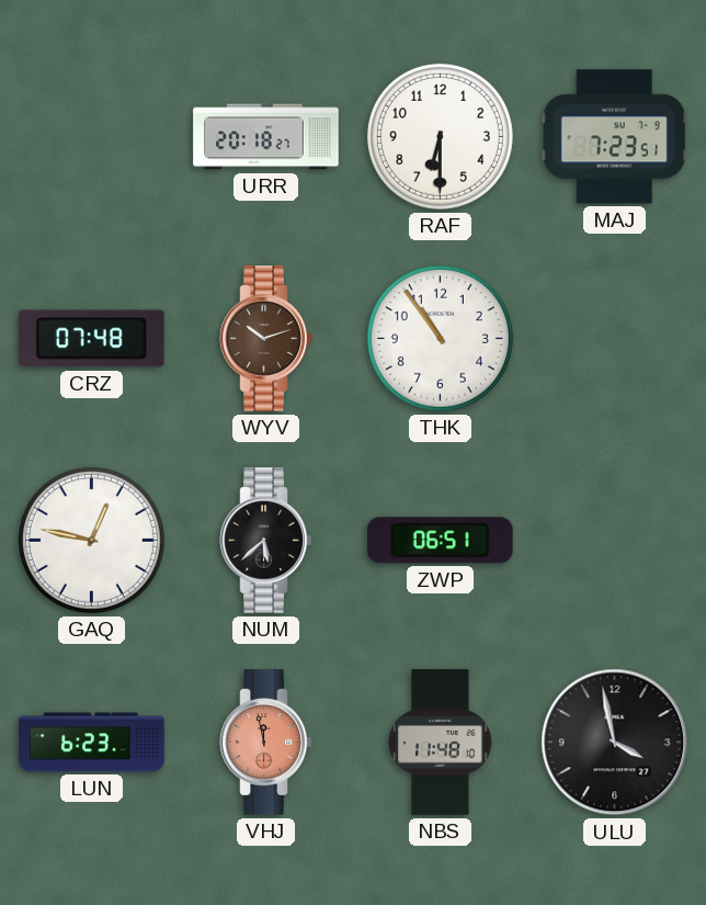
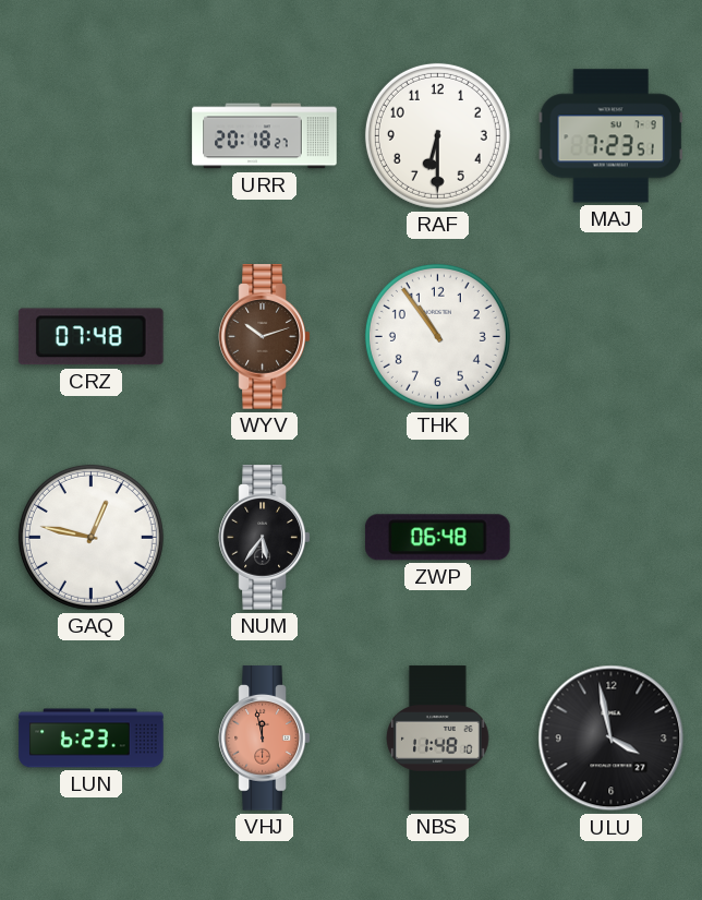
NUM: 5:38 -> 5:36 (265, 538)
ZWP: 06:51 -> 06:48 (437, 538)
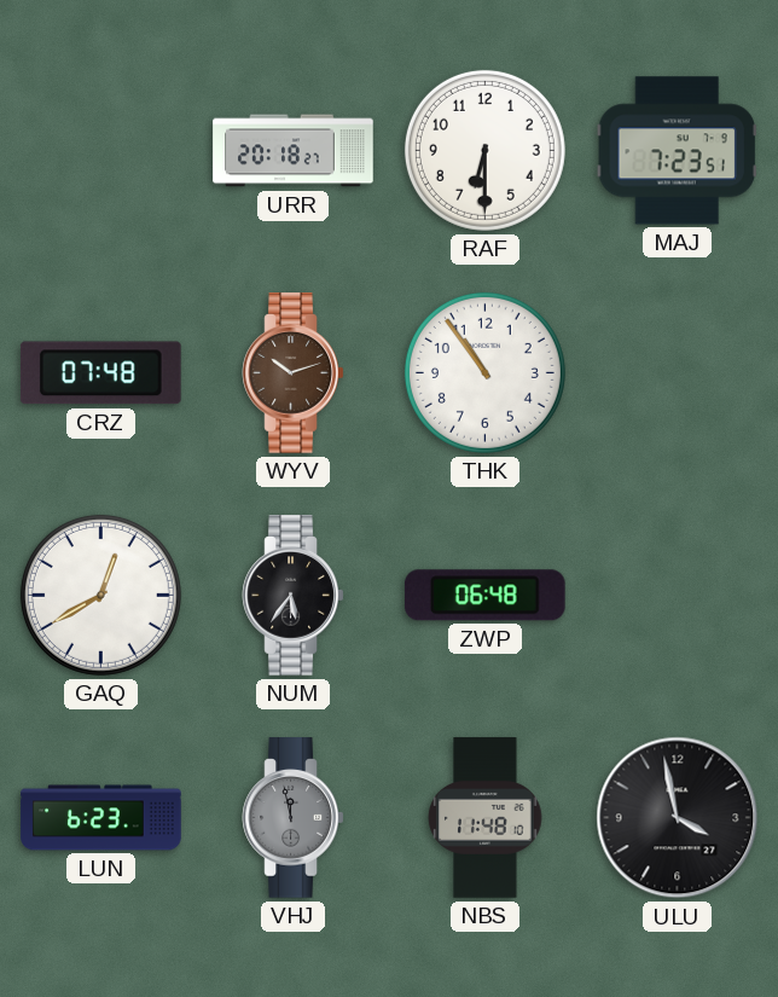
GAQ: 12:47 -> 12:40 (100, 595)
VHJ dial: salmon -> grey (294, 818)
